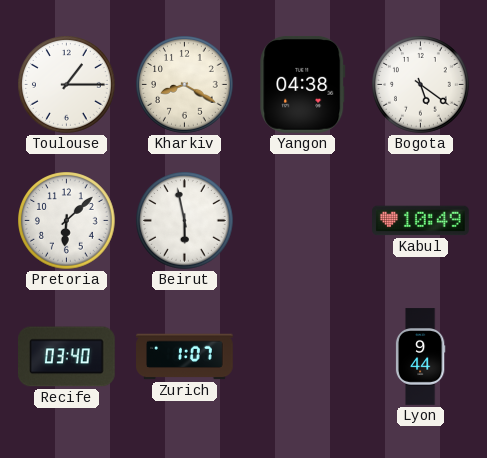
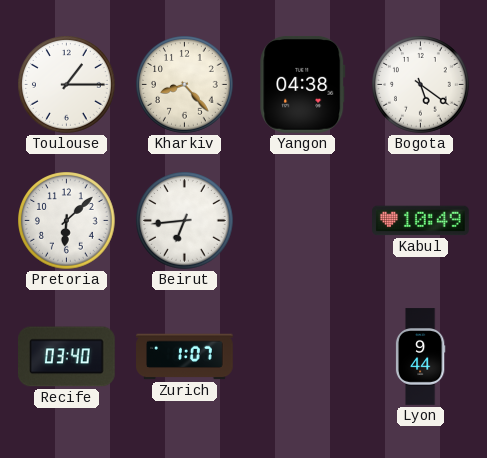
Kharkiv: 8:20 -> 8:23 (185, 85)
Beirut: 5:58 -> 6:44 (185, 221)
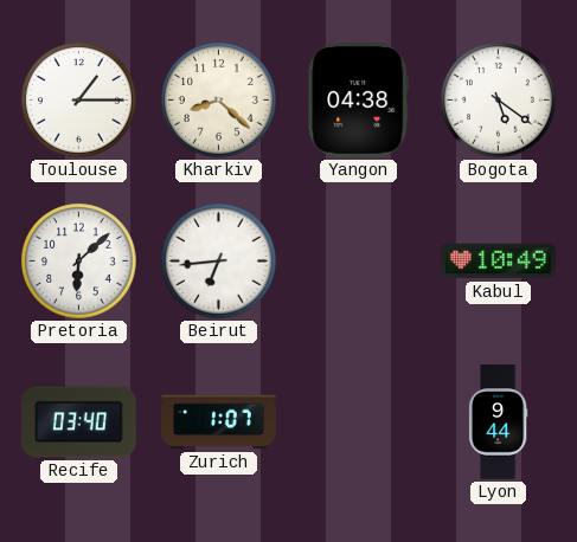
Kharkiv: 8:23 -> 8:22 (219, 101)
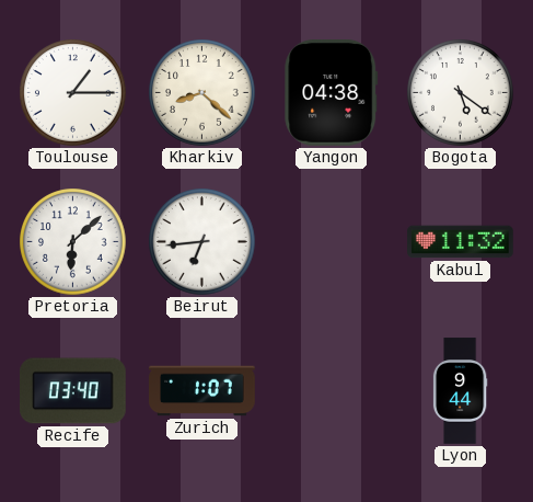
Kabul: 10:49 -> 11:32 (461, 242)
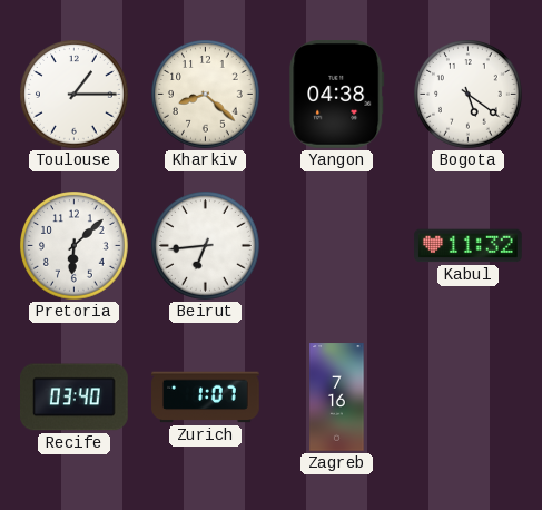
Zagreb: none -> 7:16 (337, 398)
Lyon: 9:44 -> none (460, 391)
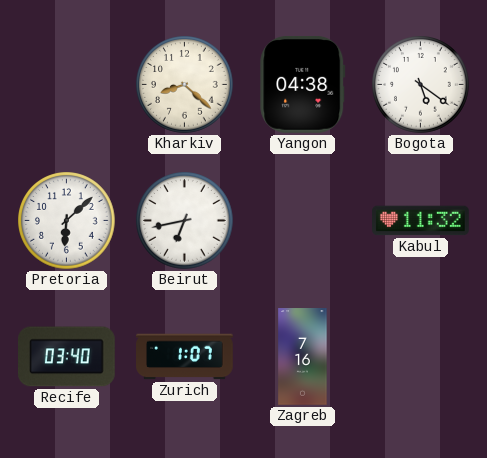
Toulouse: 1:15 -> none (75, 95)
Beirut: 6:44 -> 6:43 (185, 221)
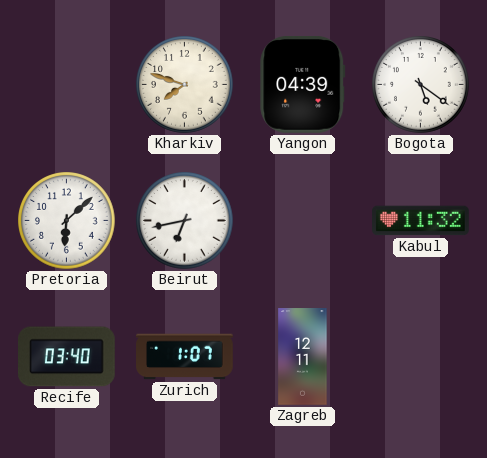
Kharkiv: 8:22 -> 7:48 (185, 85)
Yangon: 04:38 -> 04:39 (303, 85)
Zagreb: 7:16 -> 12:11 (303, 357)
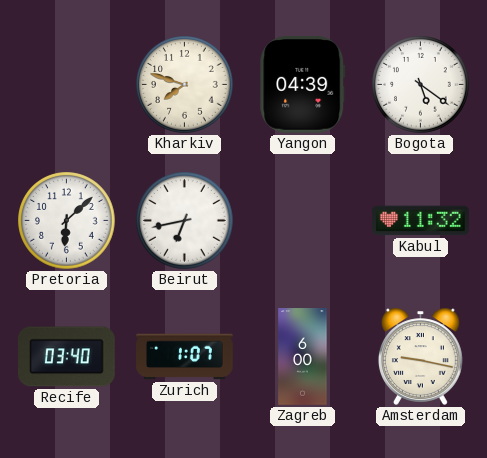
Zagreb: 12:11 -> 6:00 (303, 357)
Amsterdam: none -> 9:17 (420, 356)
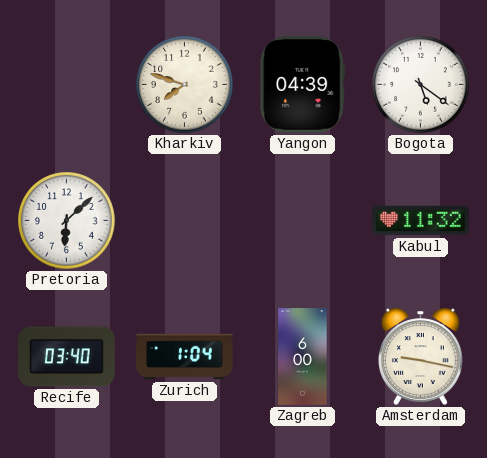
Beirut: 6:43 -> none (185, 221)
Zurich: 1:07 -> 1:04 (185, 357)
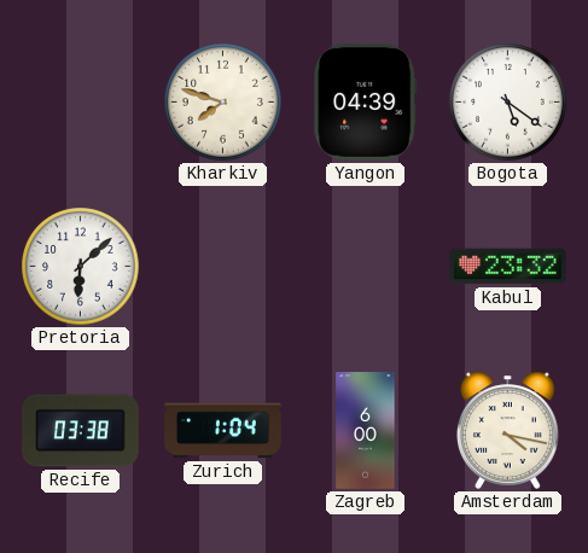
Kabul: 11:32 -> 23:32 (508, 267)
Recife: 03:40 -> 03:38 (81, 431)
Amsterdam: 9:17 -> 4:17 (507, 430)
